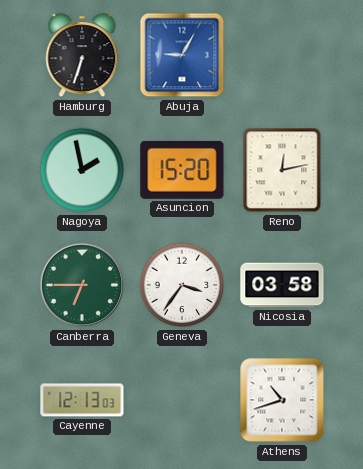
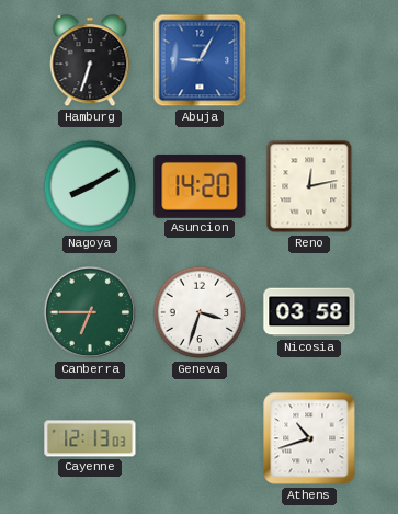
Nagoya: 1:58 -> 8:10 (90, 186)
Asuncion: 15:20 -> 14:20 (200, 186)
Geneva: 3:36 -> 3:33 (200, 312)
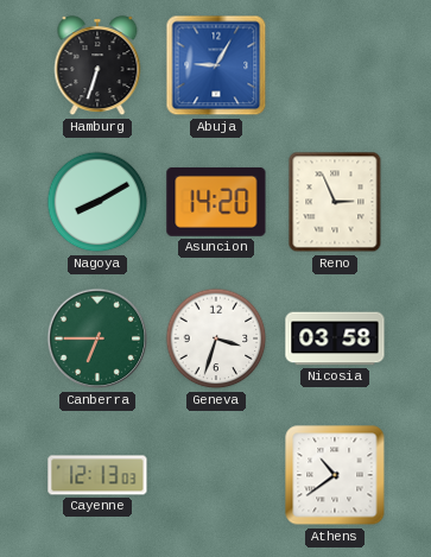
Reno: 12:13 -> 2:56 (335, 202)
Athens: 10:42 -> 10:39 (335, 475)
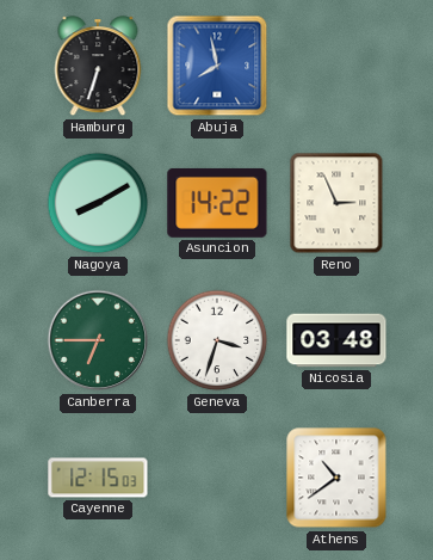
Abuja: 9:05 -> 7:58 (217, 66)
Asuncion: 14:20 -> 14:22 (217, 203)
Nicosia: 03:58 -> 03:48 (336, 340)
Cayenne: 12:13 -> 12:15 (98, 478)
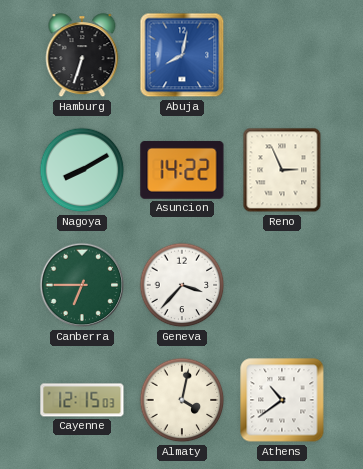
Abuja: 7:58 -> 8:02 (182, 55)
Geneva: 3:33 -> 3:37 (182, 285)
Nicosia: 03:48 -> none (336, 340)
Almaty: none -> 4:02 (182, 400)
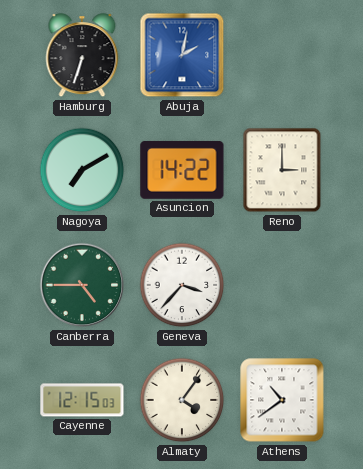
Abuja: 8:02 -> 2:02 (182, 55)
Nagoya: 8:10 -> 7:10 (82, 170)
Reno: 2:56 -> 3:00 (282, 170)
Canberra: 6:45 -> 4:45 (82, 285)
Almaty: 4:02 -> 4:06 (182, 400)
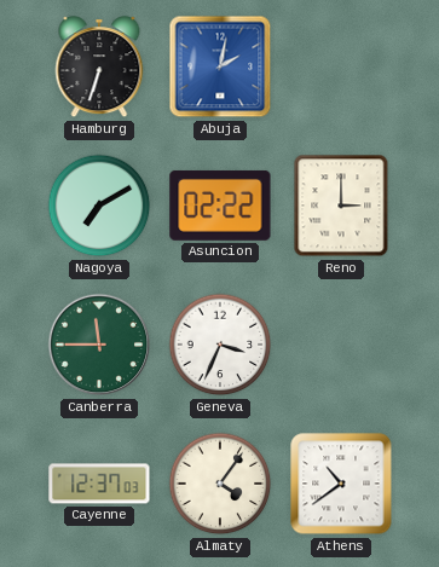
Asuncion: 14:22 -> 02:22 (220, 206)
Canberra: 4:45 -> 11:45 (99, 345)
Geneva: 3:37 -> 3:34 (220, 345)
Cayenne: 12:15 -> 12:37 (99, 484)
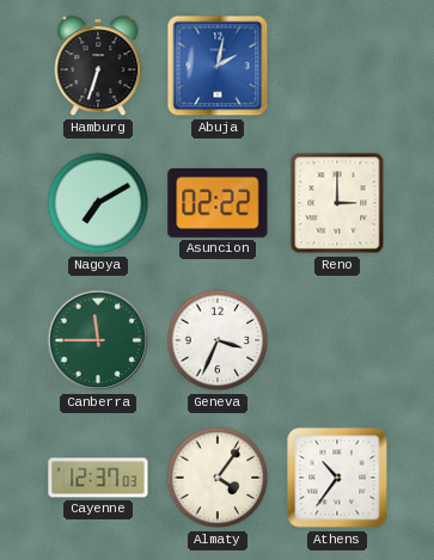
Athens: 10:39 -> 10:36 (337, 478)
